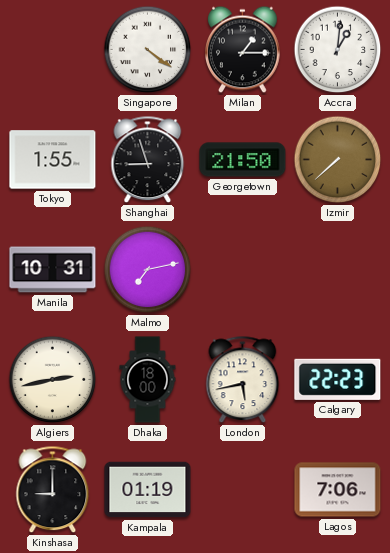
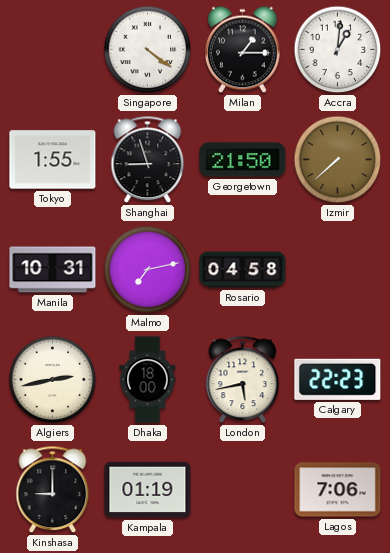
Rosario: none -> 04:58 (243, 270)
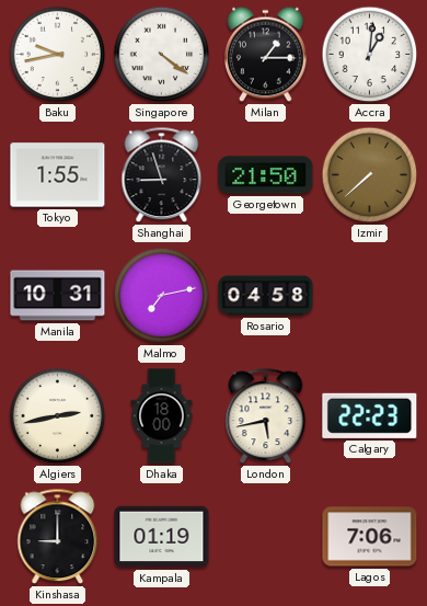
Baku: none -> 9:43 (58, 55)
